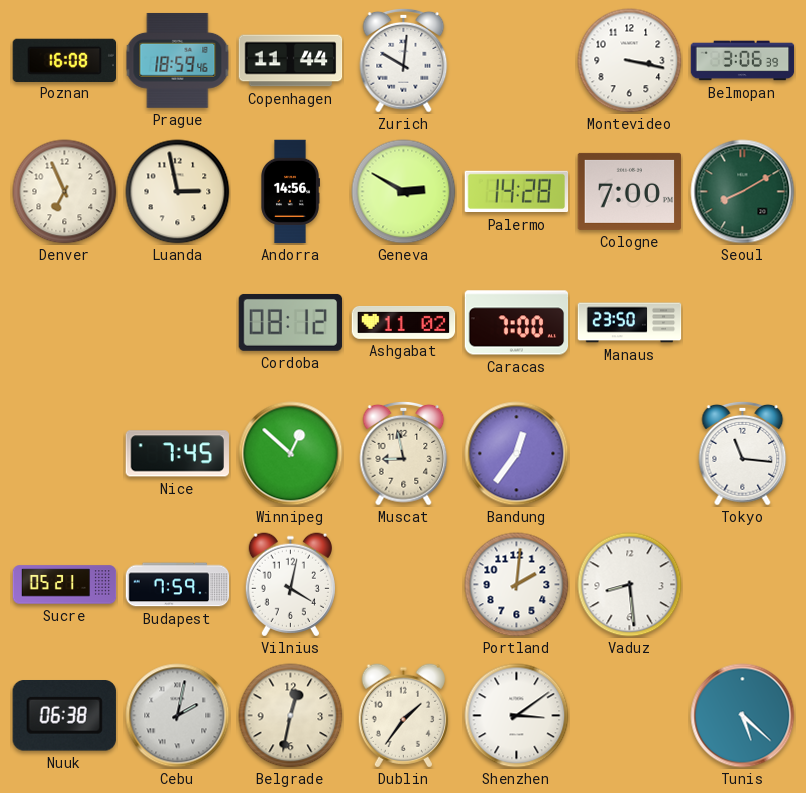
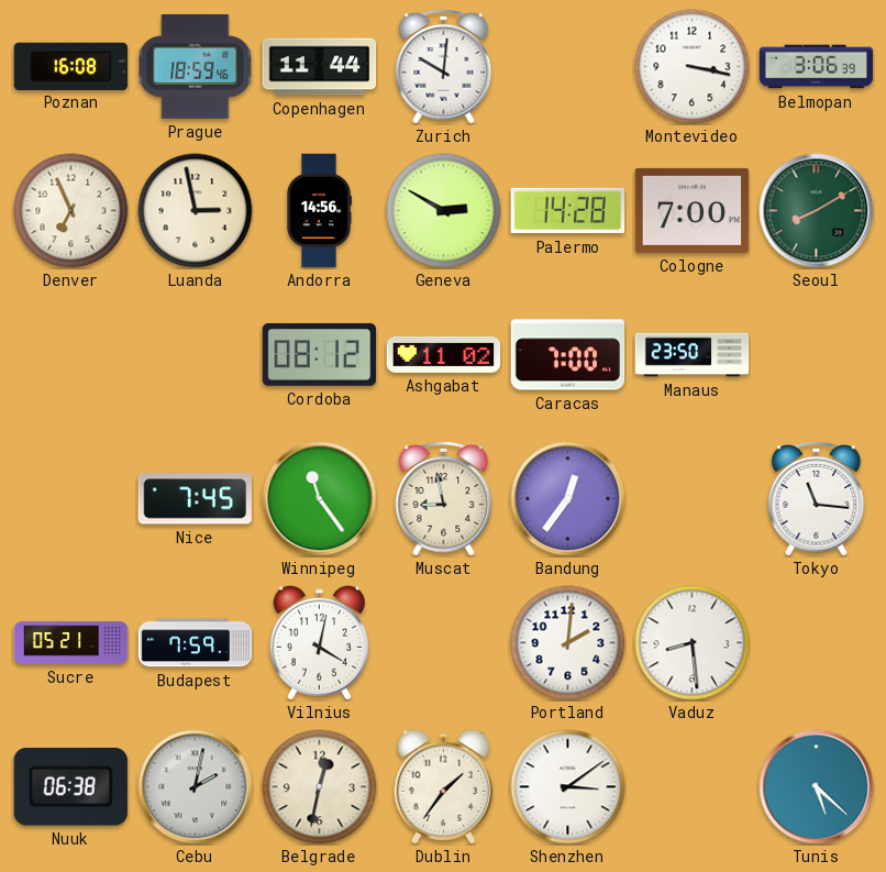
Winnipeg: 12:52 -> 11:24 (320, 499)
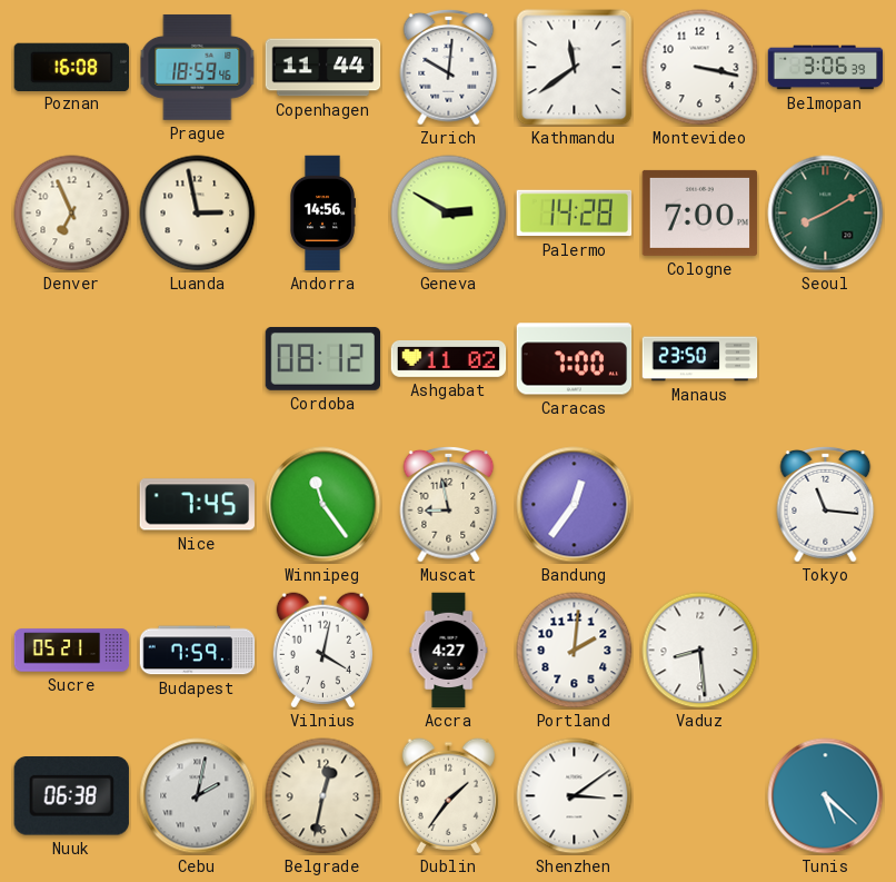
Kathmandu: none -> 11:39 (575, 68)
Accra: none -> 4:27 (449, 651)
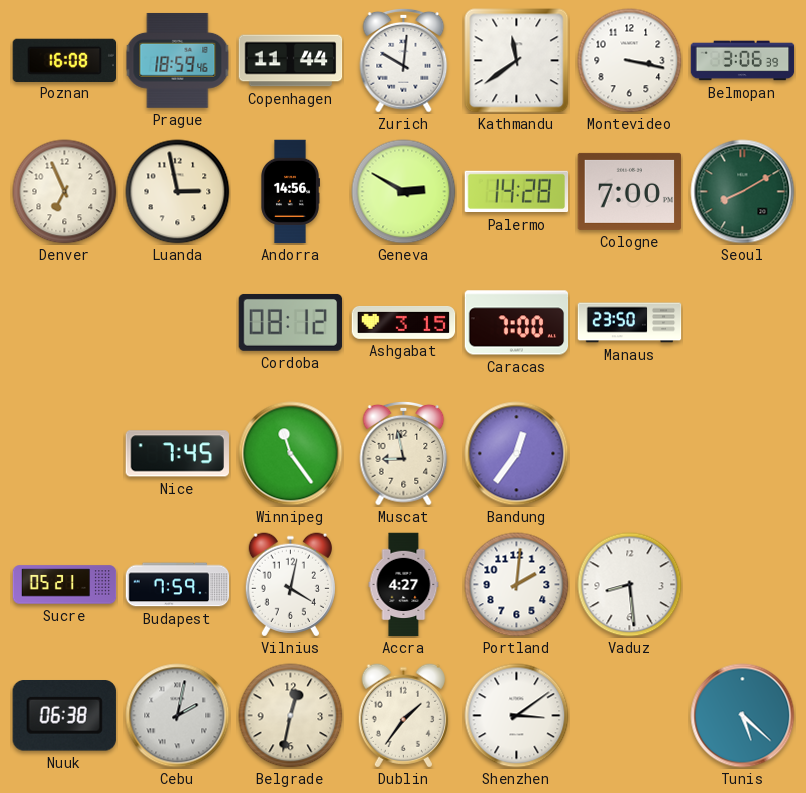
Ashgabat: 11:02 -> 3:15 (404, 322)
Tokyo: 11:16 -> none (826, 504)
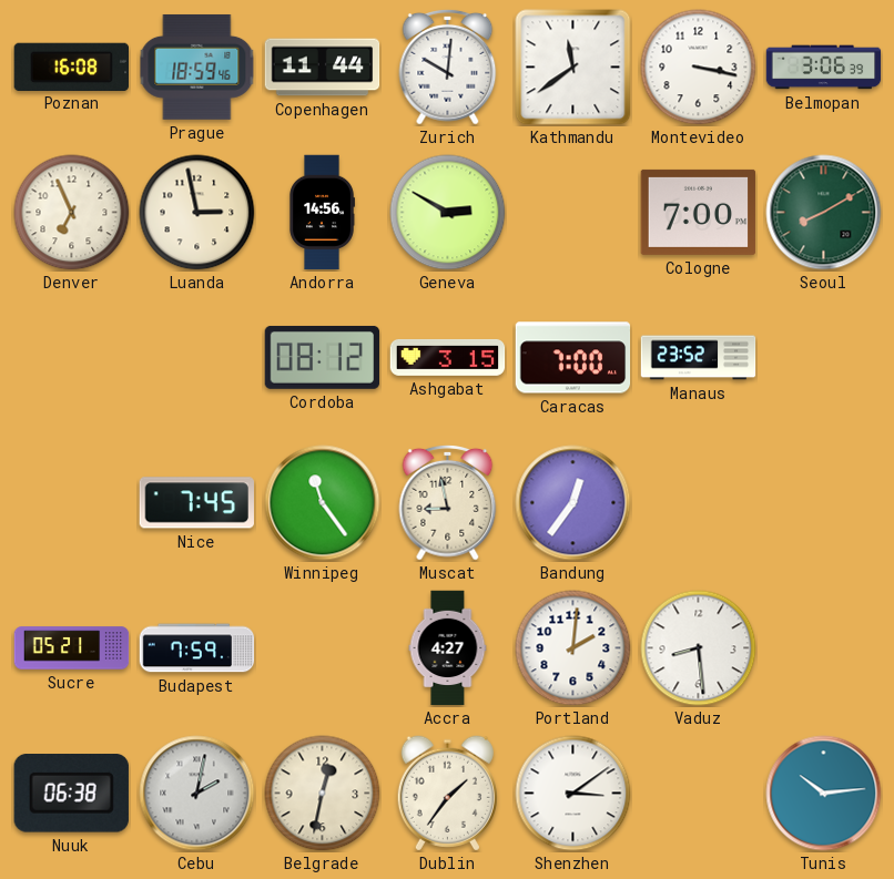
Palermo: 14:28 -> none (517, 192)
Manaus: 23:50 -> 23:52 (699, 358)
Vilnius: 4:02 -> none (290, 585)
Tunis: 5:22 -> 10:14 (824, 794)
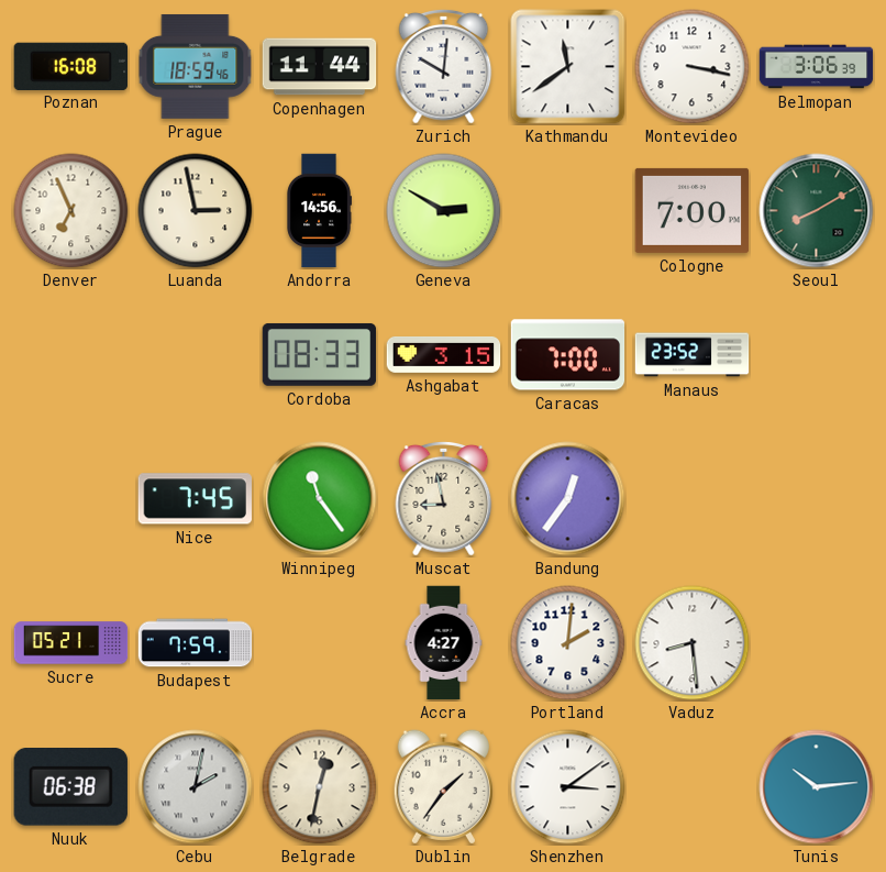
Cordoba: 08:12 -> 08:33 (320, 354)
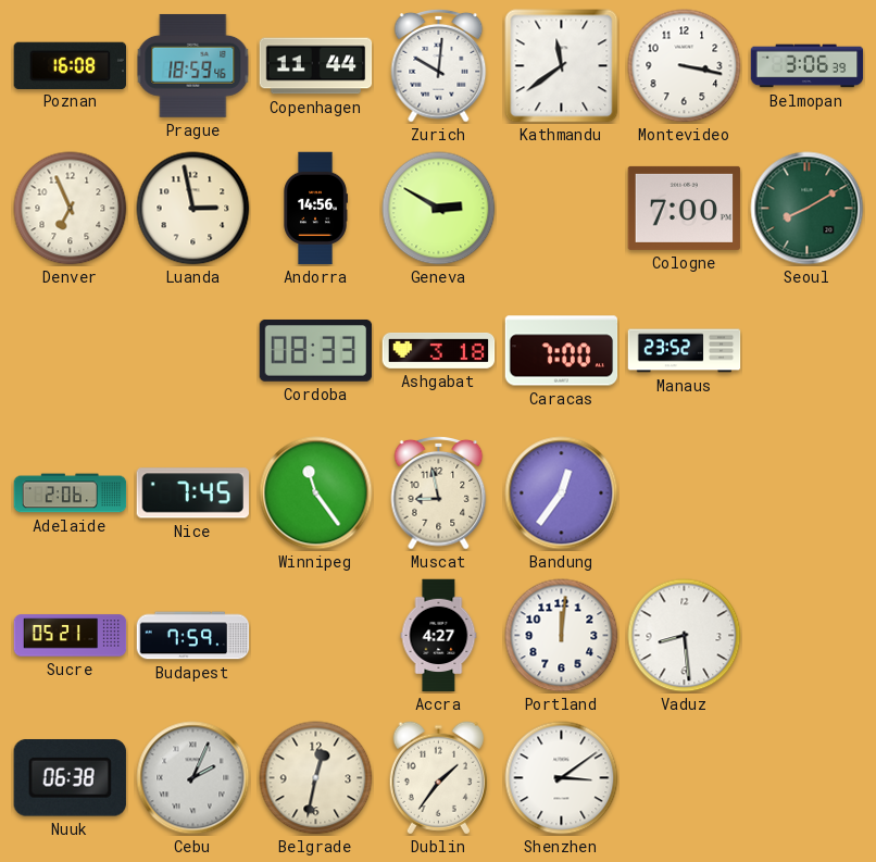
Ashgabat: 3:15 -> 3:18 (439, 350)
Adelaide: none -> 2:06 (71, 494)
Portland: 2:01 -> 12:01 (562, 636)
Cebu: 2:02 -> 2:04 (193, 778)
Tunis: 10:14 -> none (817, 787)
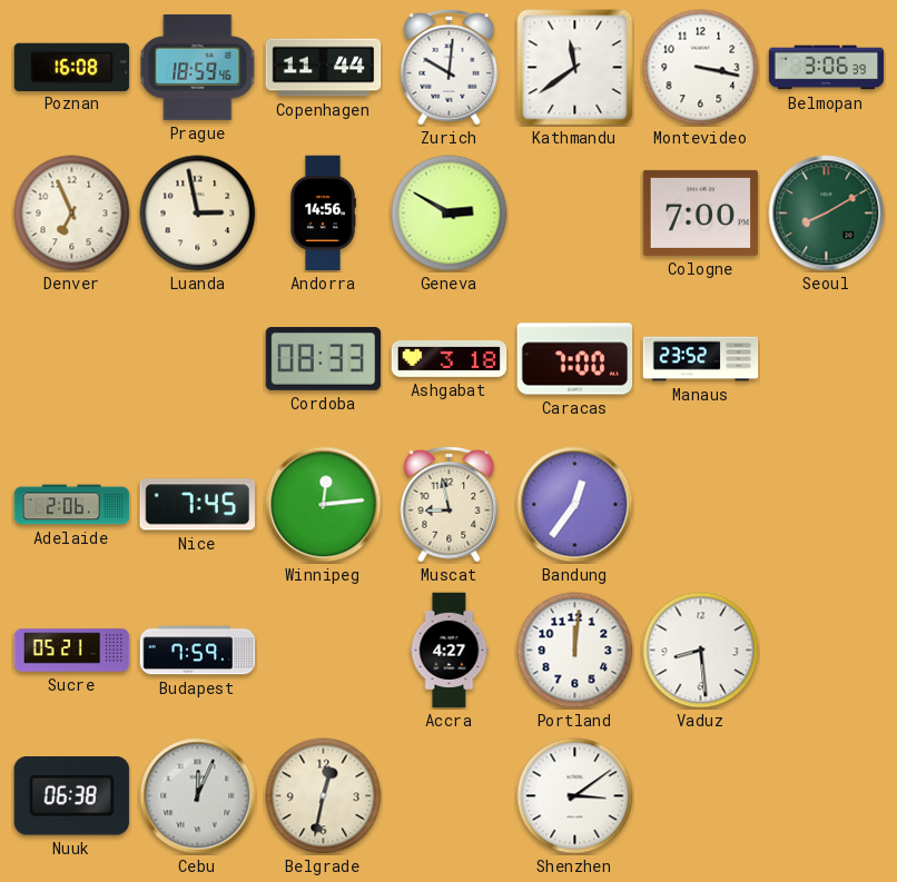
Winnipeg: 11:24 -> 12:14 (324, 505)
Cebu: 2:04 -> 12:04 (198, 796)
Dublin: 1:36 -> none (438, 778)
